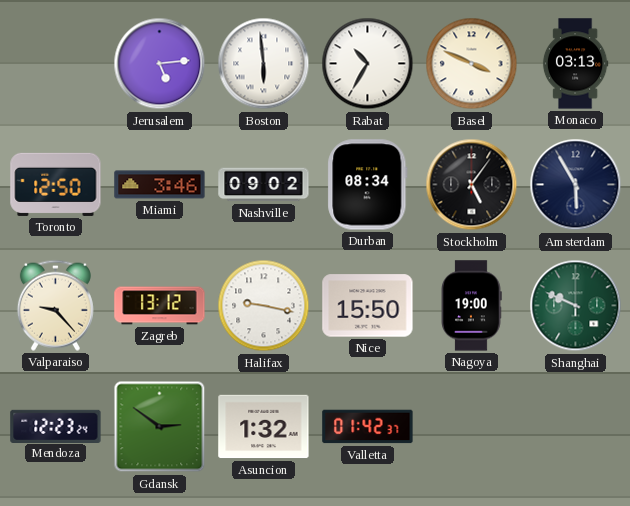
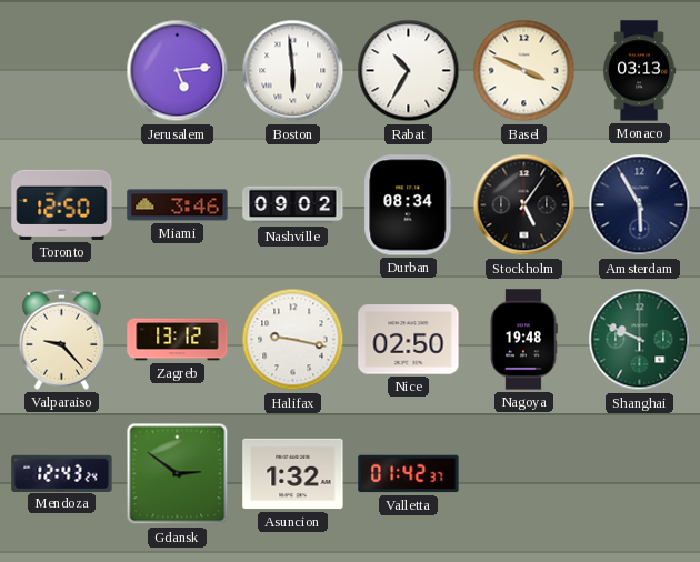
Nice: 15:50 -> 02:50 (409, 340)
Nagoya: 19:00 -> 19:48 (523, 340)
Mendoza: 12:23 -> 12:43 (62, 473)
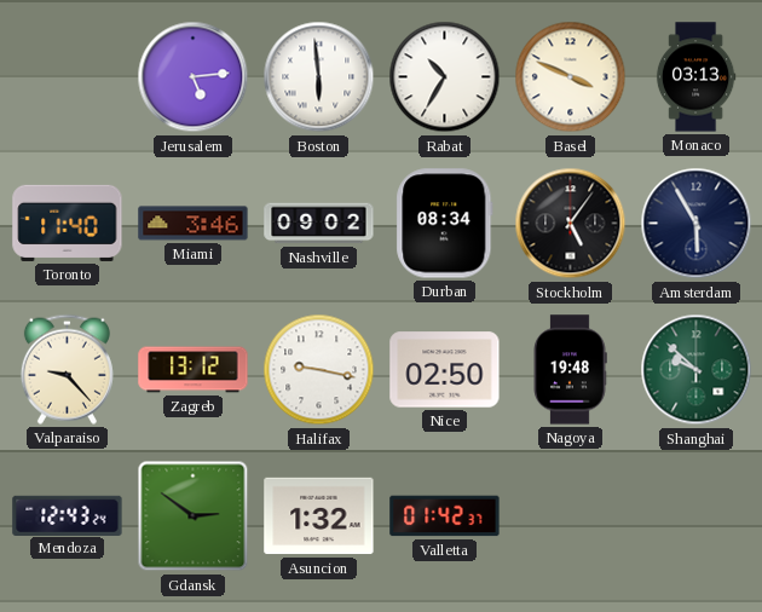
Toronto: 12:50 -> 11:40 (68, 223)
Shanghai: 9:49 -> 9:52 (697, 370)
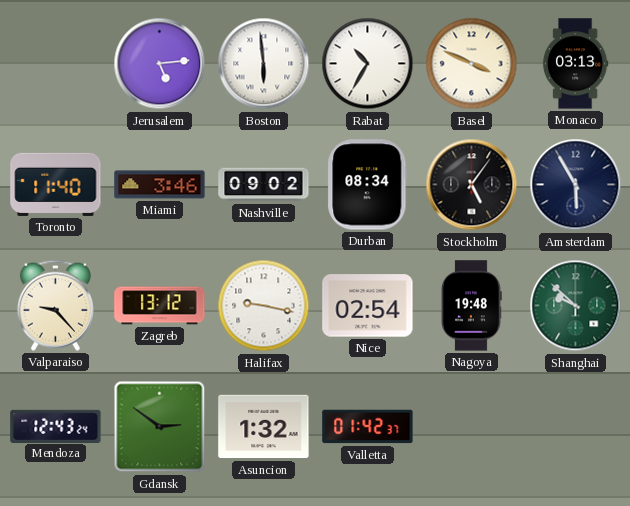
Nice: 02:50 -> 02:54 (368, 306)
